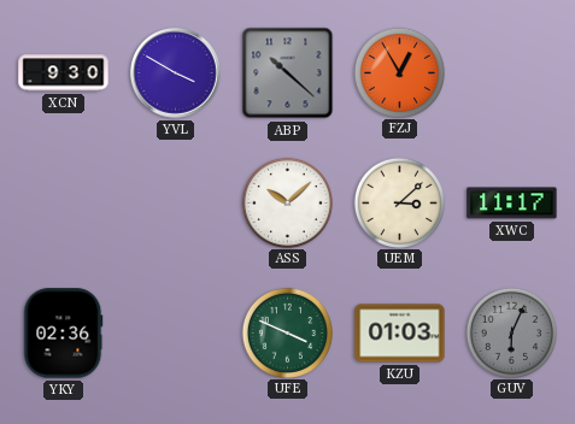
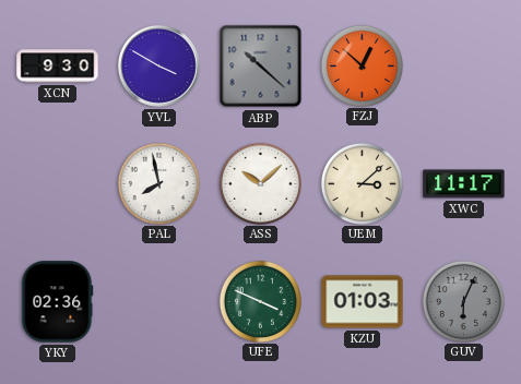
FZJ: 12:55 -> 12:52 (362, 65)
PAL: none -> 7:58 (158, 183)
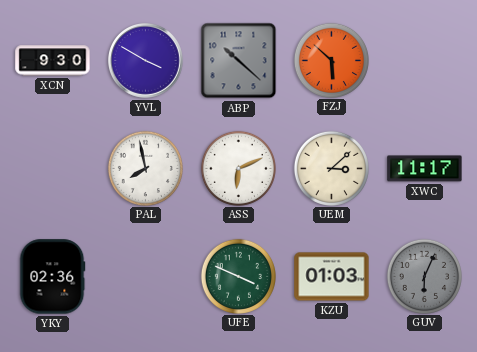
FZJ: 12:52 -> 5:52 (331, 60)
ASS: 10:08 -> 6:11 (238, 168)
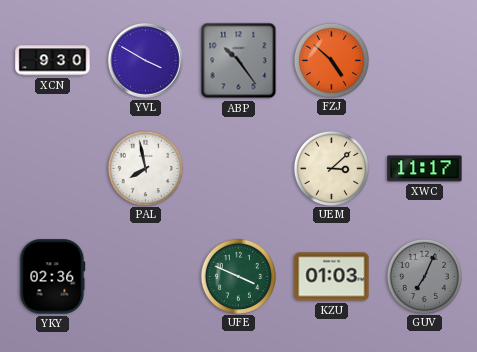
ABP: 10:22 -> 10:24 (239, 61)
FZJ: 5:52 -> 4:52 (331, 60)
ASS: 6:11 -> none (238, 168)
GUV: 6:04 -> 7:04 (424, 276)
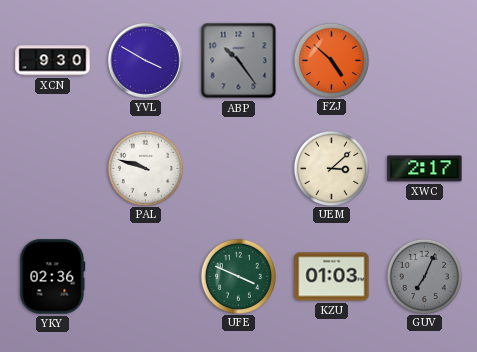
PAL: 7:58 -> 9:48 (145, 168)
XWC: 11:17 -> 2:17 (425, 169)
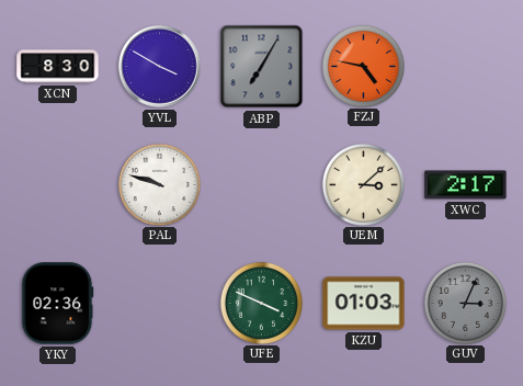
XCN: 9:30 -> 8:30 (58, 67)
ABP: 10:24 -> 7:05 (262, 67)
FZJ: 4:52 -> 4:47 (363, 66)
GUV: 7:04 -> 3:04 (465, 303)
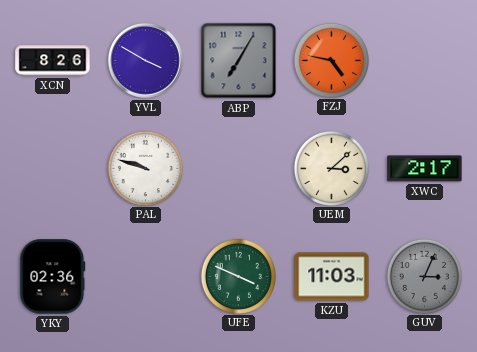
XCN: 8:30 -> 8:26 (53, 61)
KZU: 01:03 -> 11:03 (332, 277)
